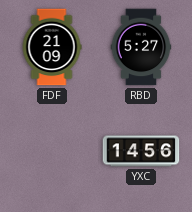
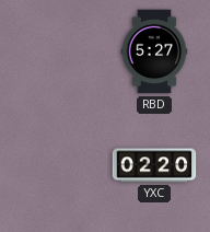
FDF: 21:09 -> none (52, 47)
YXC: 14:56 -> 02:20 (154, 165)
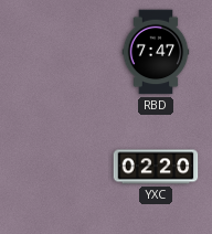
RBD: 5:27 -> 7:47 (156, 52)
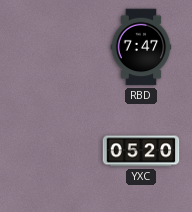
YXC: 02:20 -> 05:20 (141, 151)
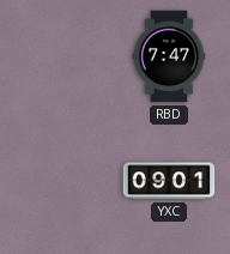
YXC: 05:20 -> 09:01 (169, 181)
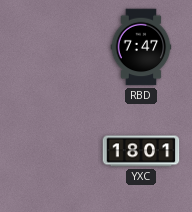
YXC: 09:01 -> 18:01 (141, 151)
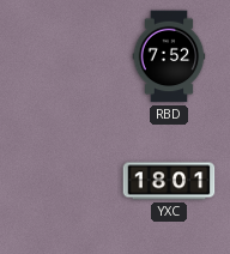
RBD: 7:47 -> 7:52 (169, 56)
